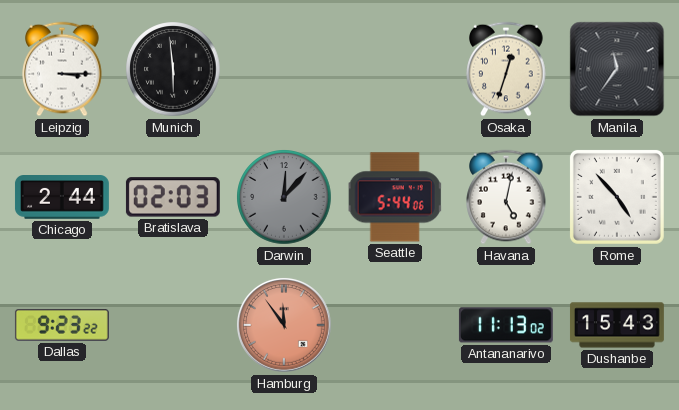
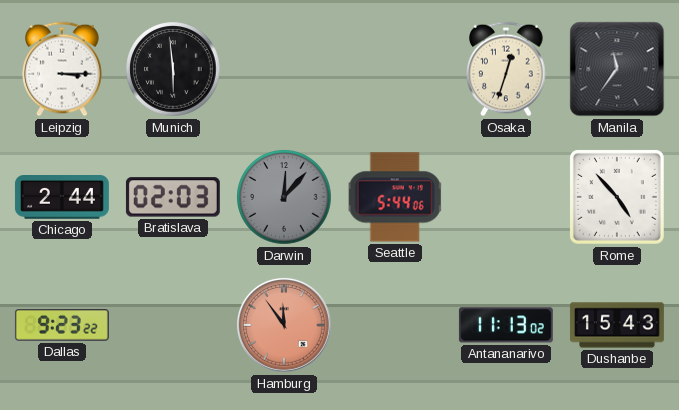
Havana: 5:02 -> none (506, 197)
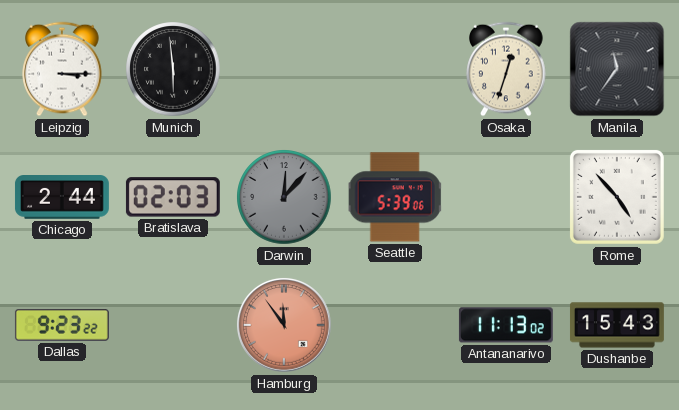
Seattle: 5:44 -> 5:39 (395, 197)
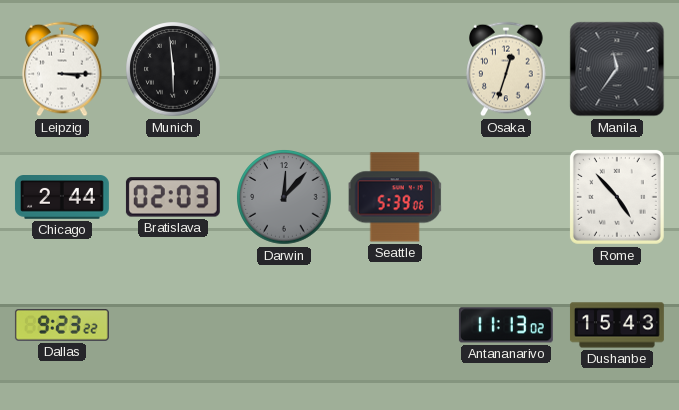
Hamburg: 11:54 -> none (284, 326)
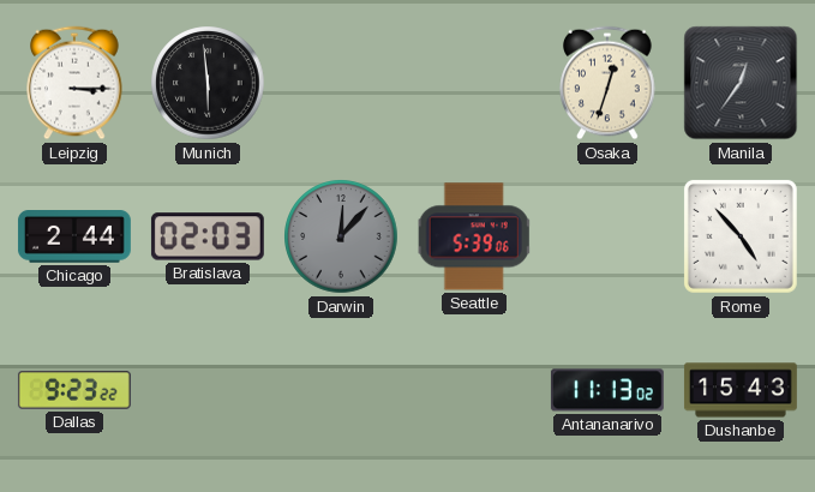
Manila: 11:36 -> 12:36 (741, 83)
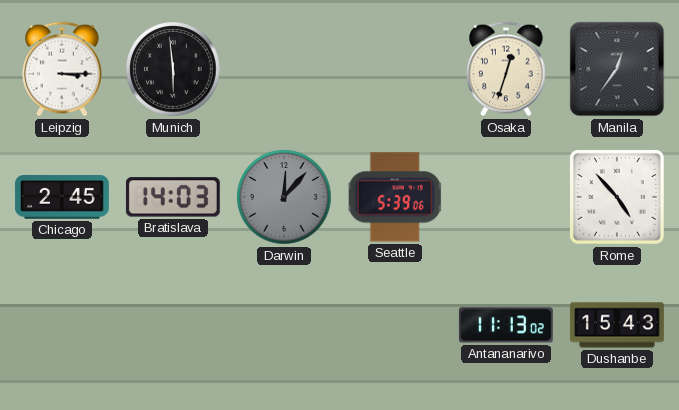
Chicago: 2:44 -> 2:45 (62, 197)
Bratislava: 02:03 -> 14:03 (173, 197)
Dallas: 9:23 -> none (74, 391)
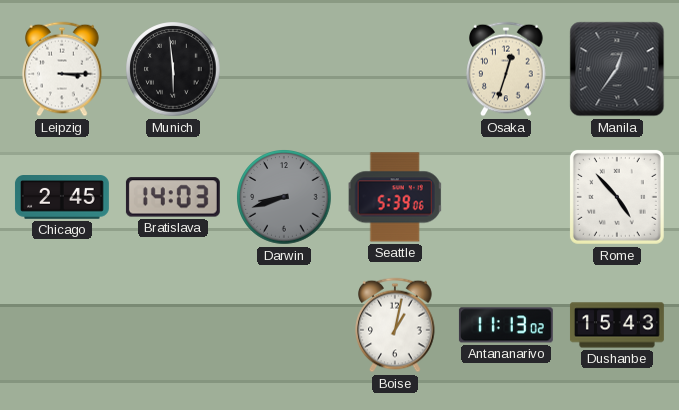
Darwin: 12:07 -> 8:42 (284, 197)
Boise: none -> 1:02 (395, 325)
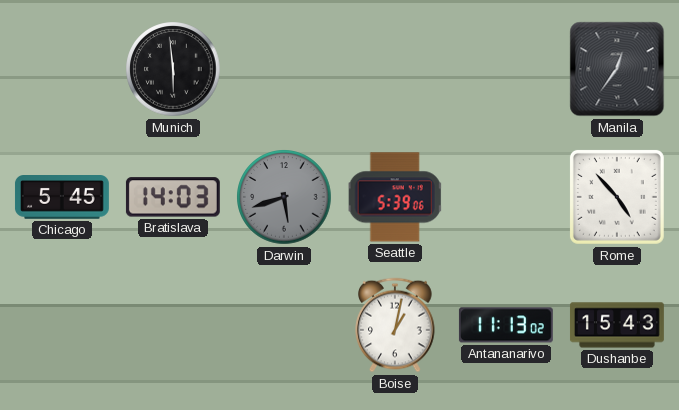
Leipzig: 3:15 -> none (62, 69)
Osaka: 12:33 -> none (506, 69)
Chicago: 2:45 -> 5:45 (62, 197)
Darwin: 8:42 -> 5:42 (284, 197)
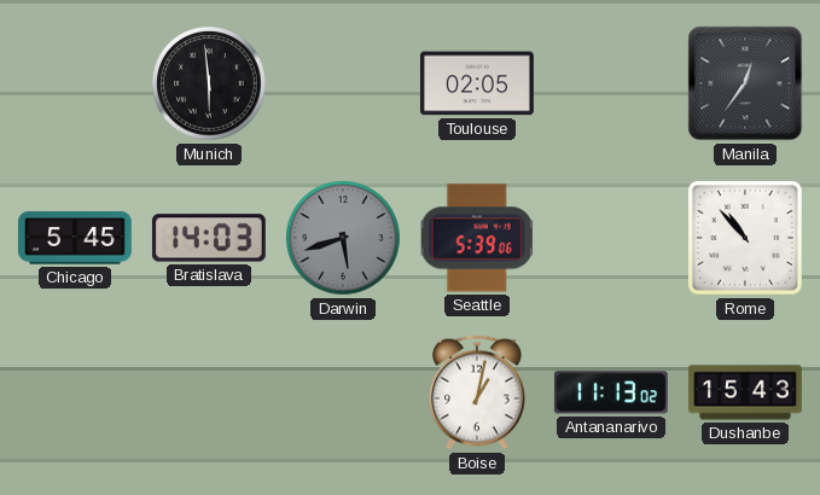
Toulouse: none -> 02:05 (477, 83)
Rome: 4:53 -> 10:53 (745, 238)
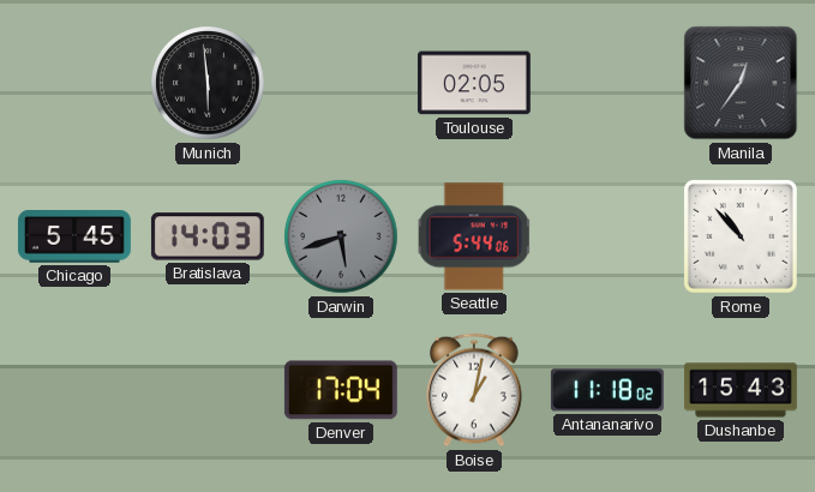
Seattle: 5:39 -> 5:44 (474, 236)
Denver: none -> 17:04 (341, 390)
Antananarivo: 11:13 -> 11:18 (607, 390)
